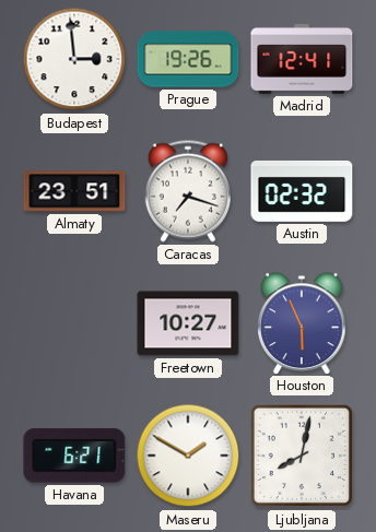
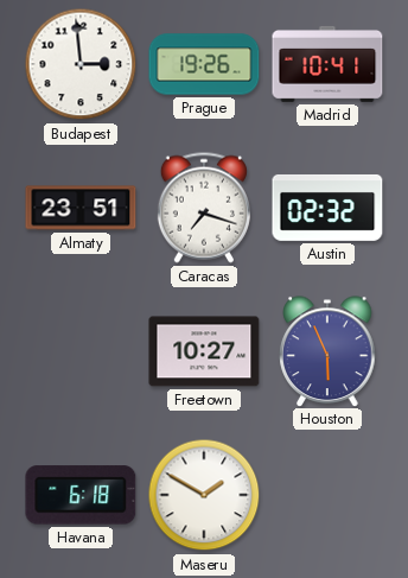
Madrid: 12:41 -> 10:41 (327, 64)
Havana: 6:21 -> 6:18 (81, 495)
Ljubljana: 8:02 -> none (302, 456)
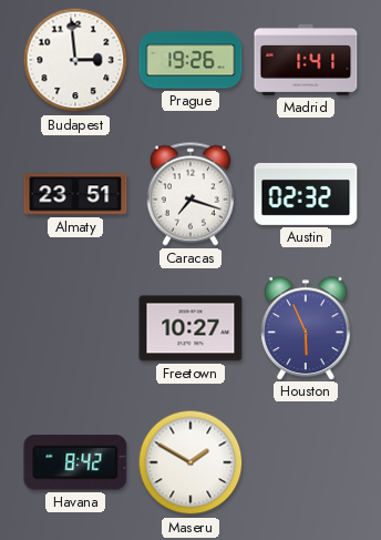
Madrid: 10:41 -> 1:41 (306, 60)
Havana: 6:18 -> 8:42 (75, 462)
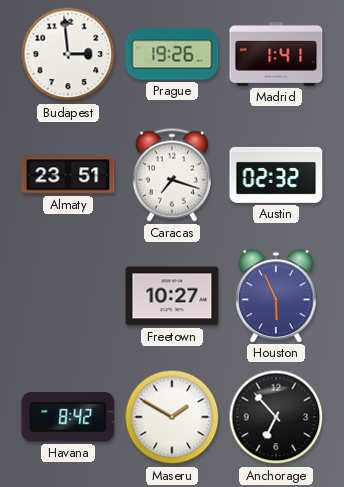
Anchorage: none -> 6:53 (276, 417)
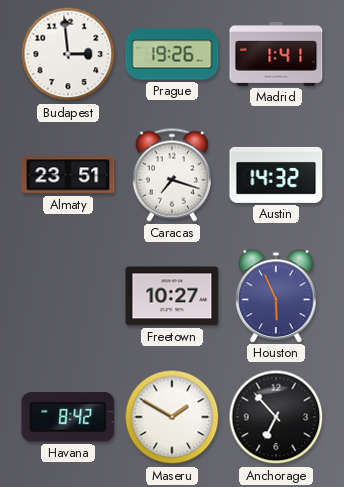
Austin: 02:32 -> 14:32 (276, 175)
